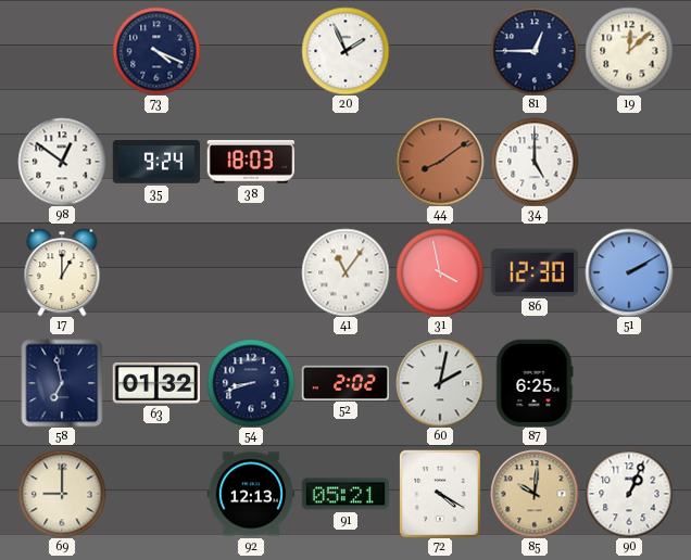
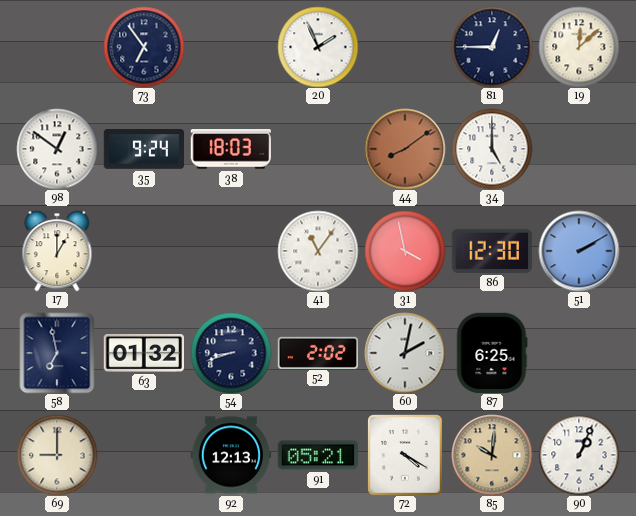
73: 4:19 -> 6:54 (144, 47)
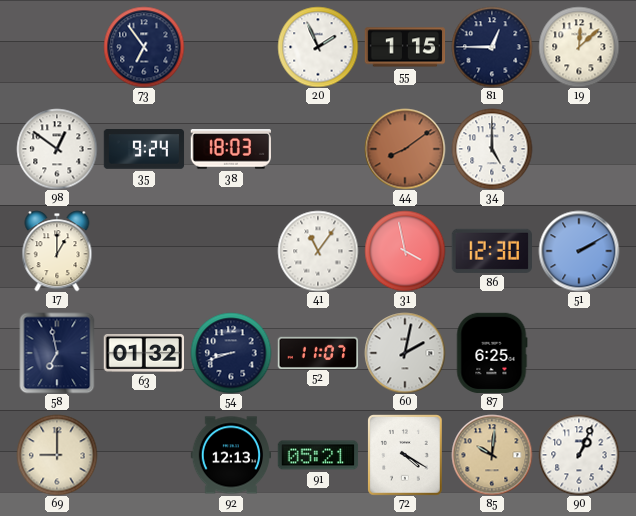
55: none -> 1:15 (405, 47)
52: 2:02 -> 11:07 (318, 352)
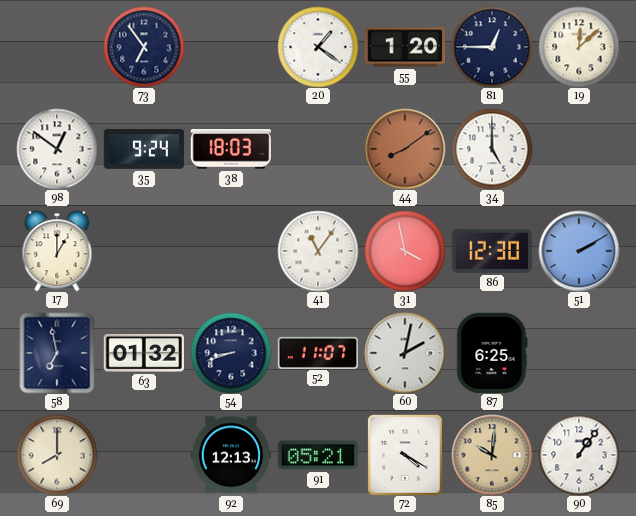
20: 1:56 -> 1:21 (318, 47)
55: 1:15 -> 1:20 (405, 47)
69: 9:00 -> 8:00 (57, 455)
90: 1:04 -> 1:06 (579, 455)
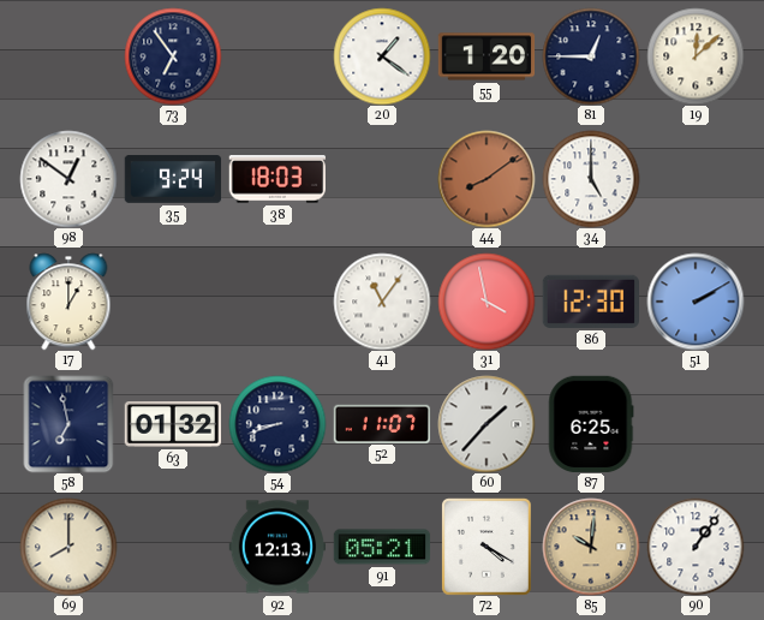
60: 2:02 -> 1:37 (487, 424)
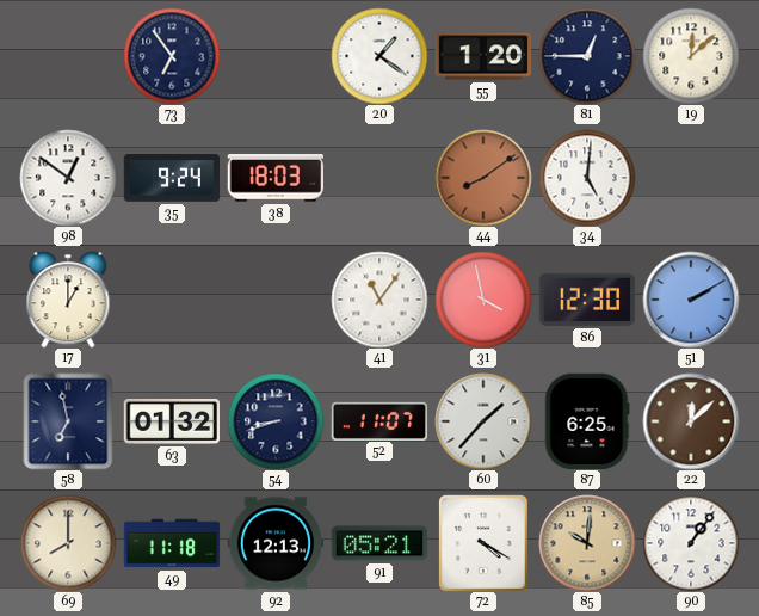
34: 5:00 -> 5:01 (587, 178)
22: none -> 12:08 (691, 421)
49: none -> 11:18 (172, 543)
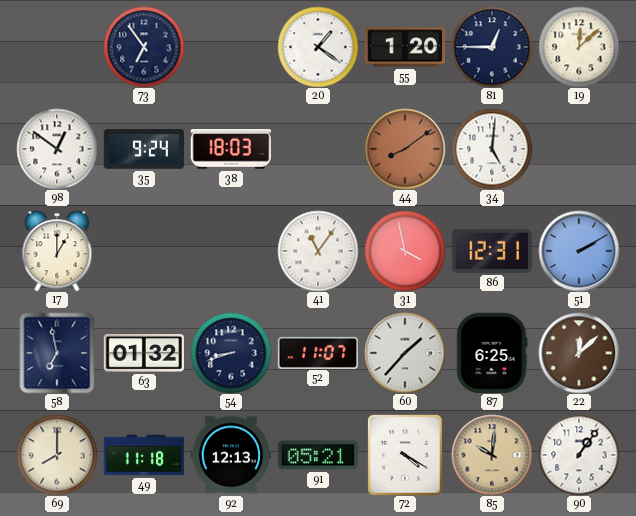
86: 12:30 -> 12:31 (491, 251)
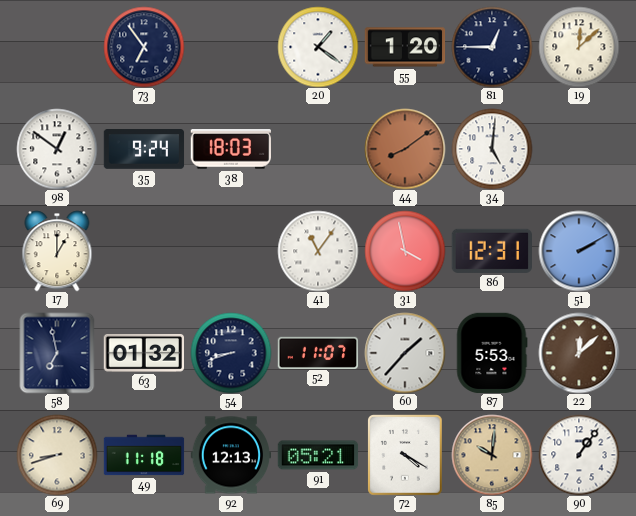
87: 6:25 -> 5:53 (492, 353)
69: 8:00 -> 8:42 (57, 455)
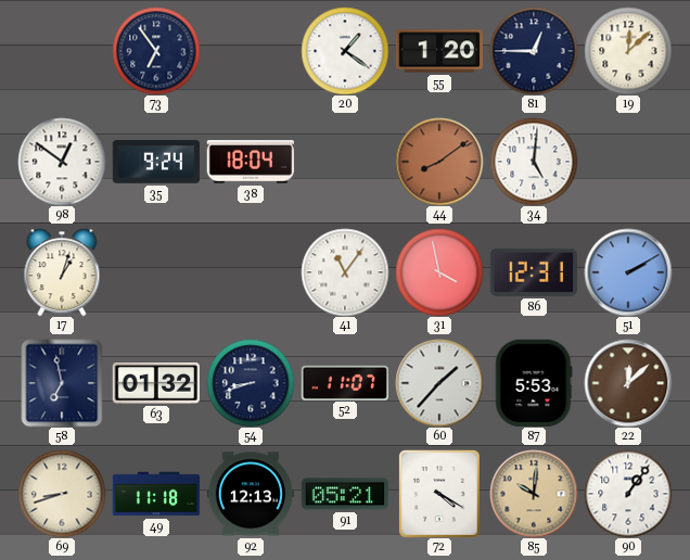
38: 18:03 -> 18:04 (250, 162)
17: 1:00 -> 1:03 (62, 272)
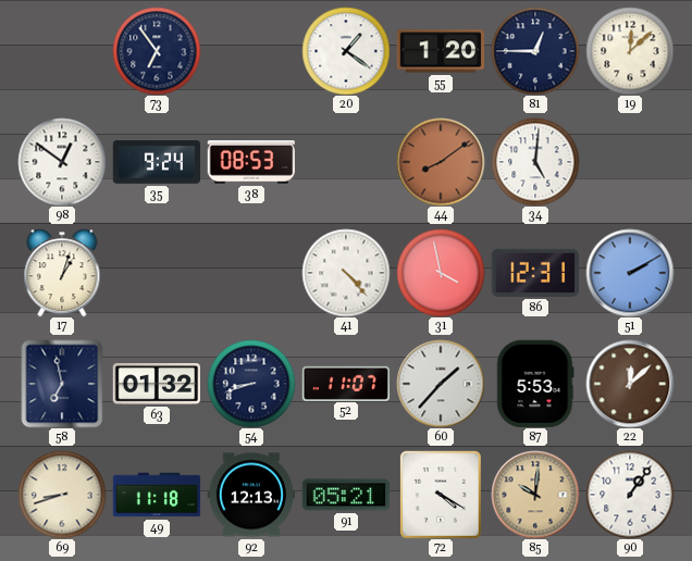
38: 18:04 -> 08:53 (250, 162)
41: 11:06 -> 4:23 (346, 273)
